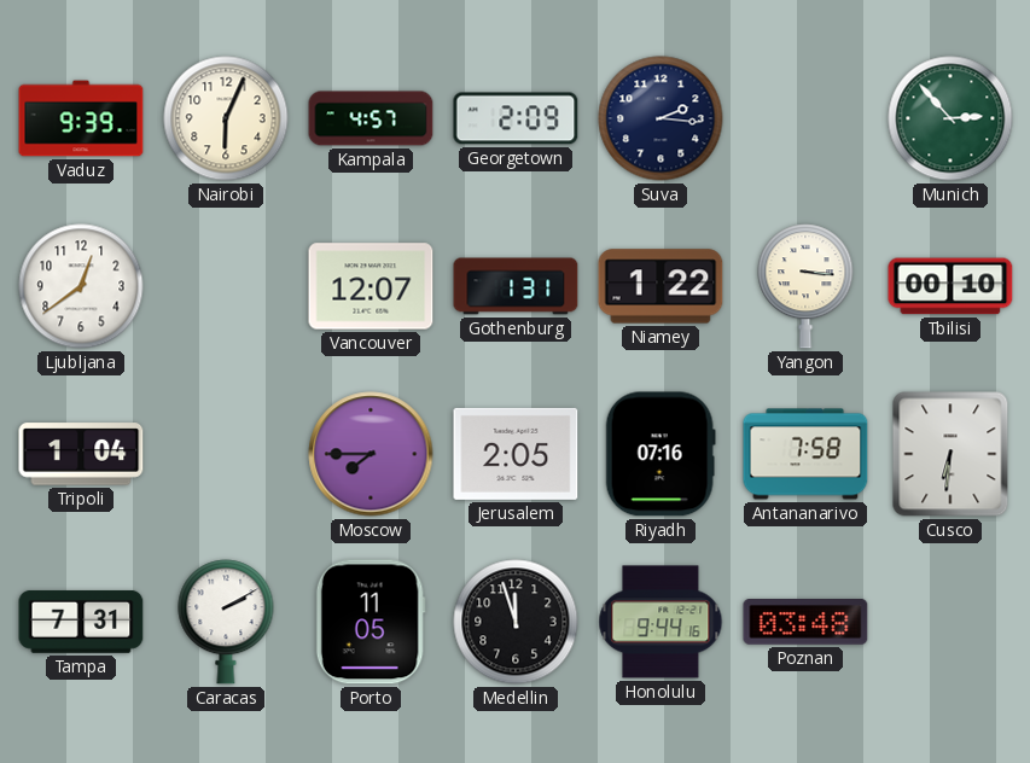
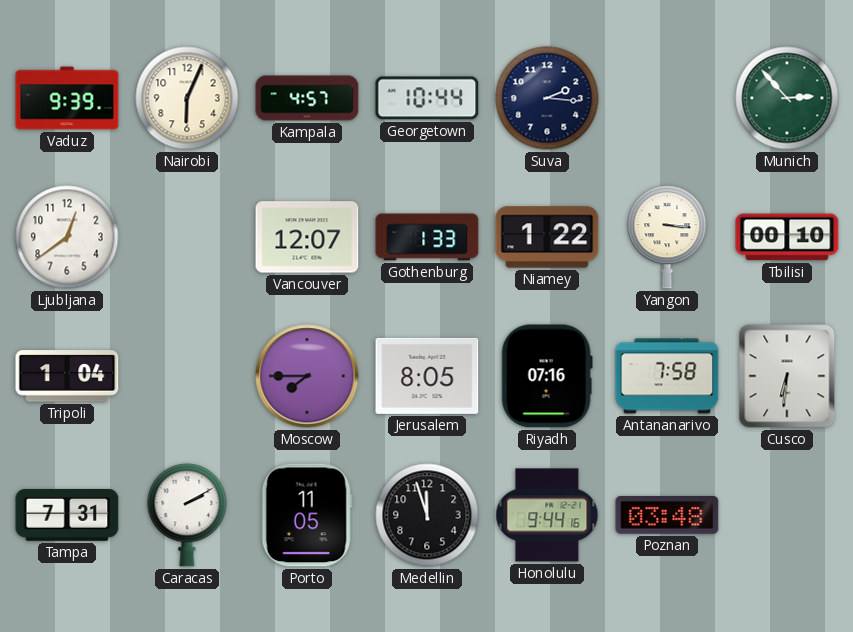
Georgetown: 2:09 -> 10:44 (427, 98)
Gothenburg: 1:31 -> 1:33 (427, 237)
Jerusalem: 2:05 -> 8:05 (427, 376)
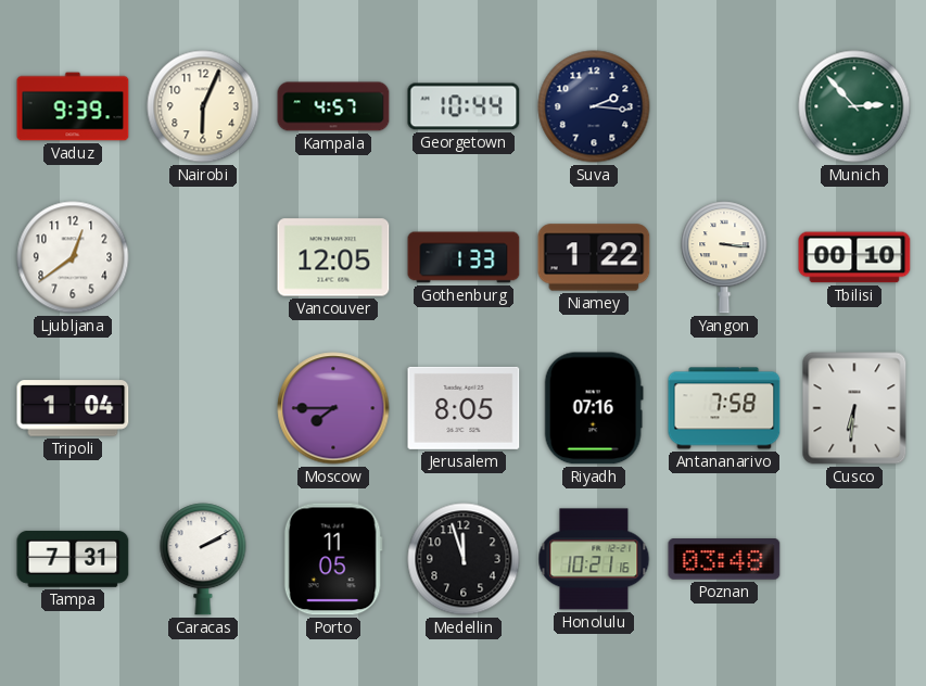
Vancouver: 12:07 -> 12:05 (333, 257)
Honolulu: 9:44 -> 10:21 (594, 559)
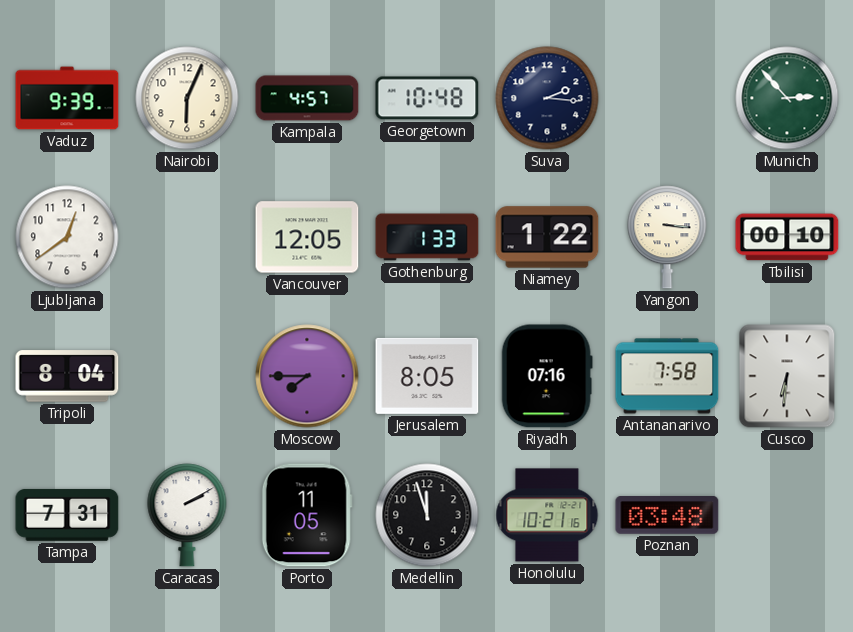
Georgetown: 10:44 -> 10:48 (427, 98)
Tripoli: 1:04 -> 8:04 (67, 376)
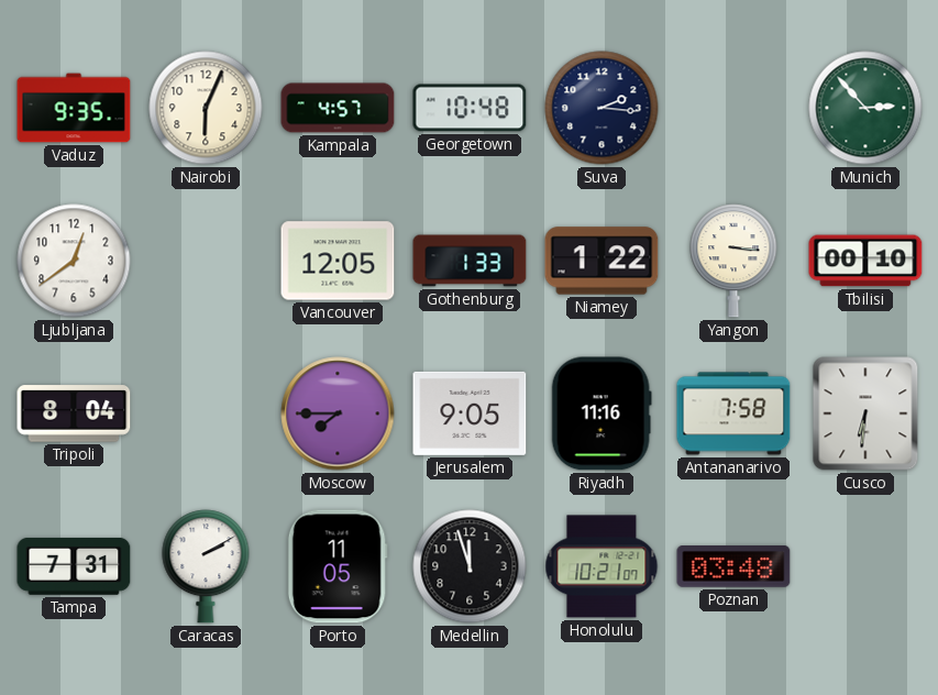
Vaduz: 9:39 -> 9:35 (74, 108)
Jerusalem: 8:05 -> 9:05 (470, 413)
Riyadh: 07:16 -> 11:16 (602, 413)
Honolulu: 10:21:16 -> 10:21:07 (602, 566)
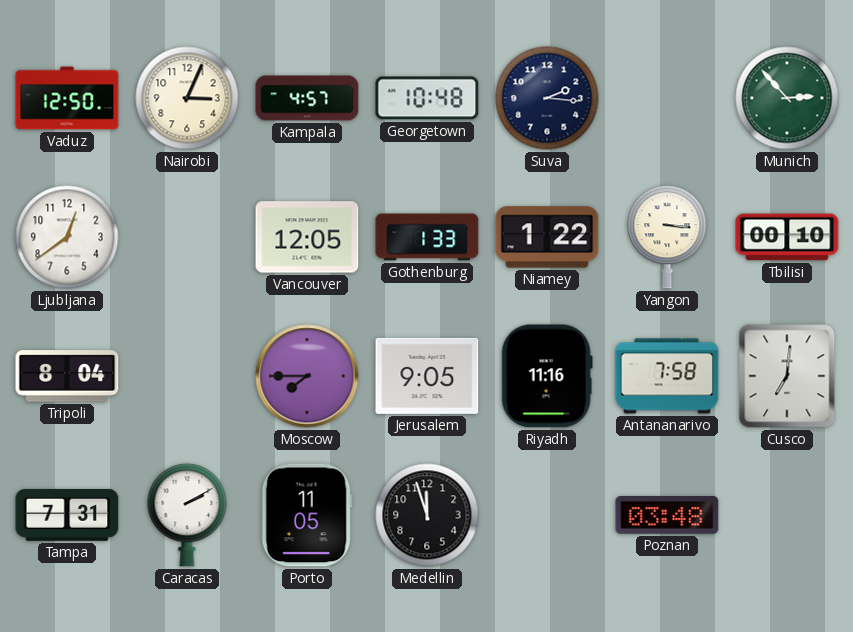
Vaduz: 9:35 -> 12:50 (67, 98)
Nairobi: 6:04 -> 3:04 (187, 98)
Cusco: 6:31 -> 7:01 (787, 376)
Honolulu: 10:21 -> none (602, 566)
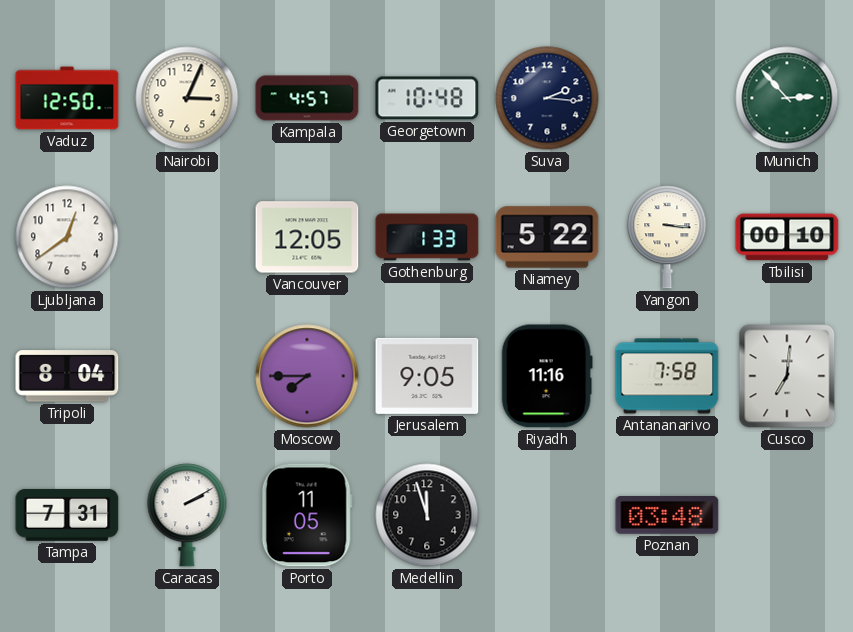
Niamey: 1:22 -> 5:22 (547, 237)
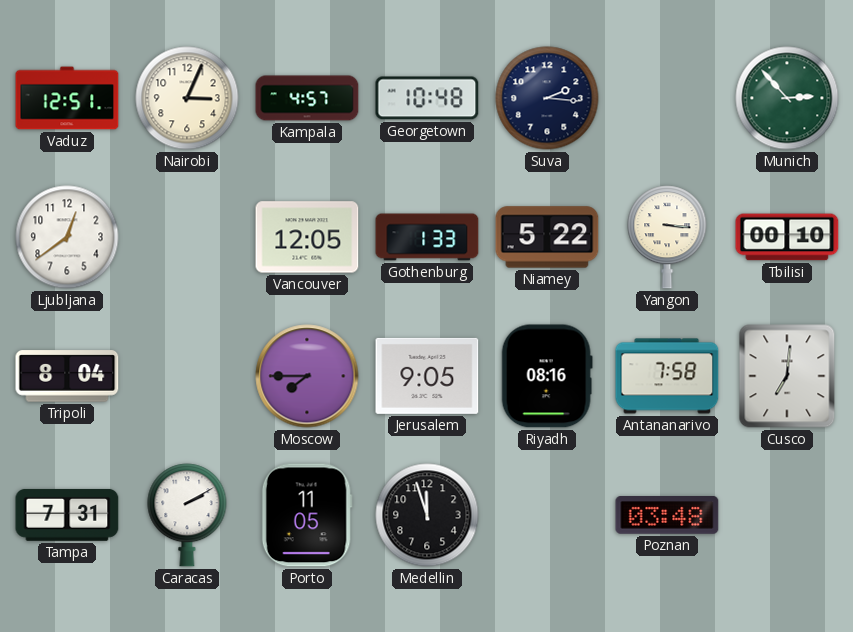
Vaduz: 12:50 -> 12:51 (67, 98)
Riyadh: 11:16 -> 08:16 (547, 376)
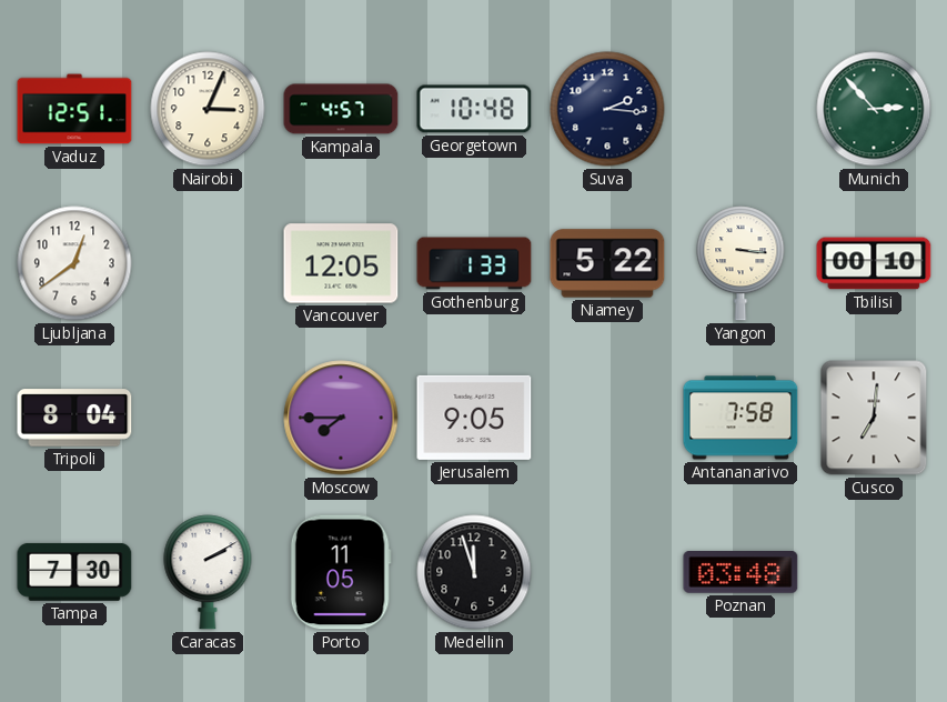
Riyadh: 08:16 -> none (547, 376)
Tampa: 7:31 -> 7:30 (74, 572)
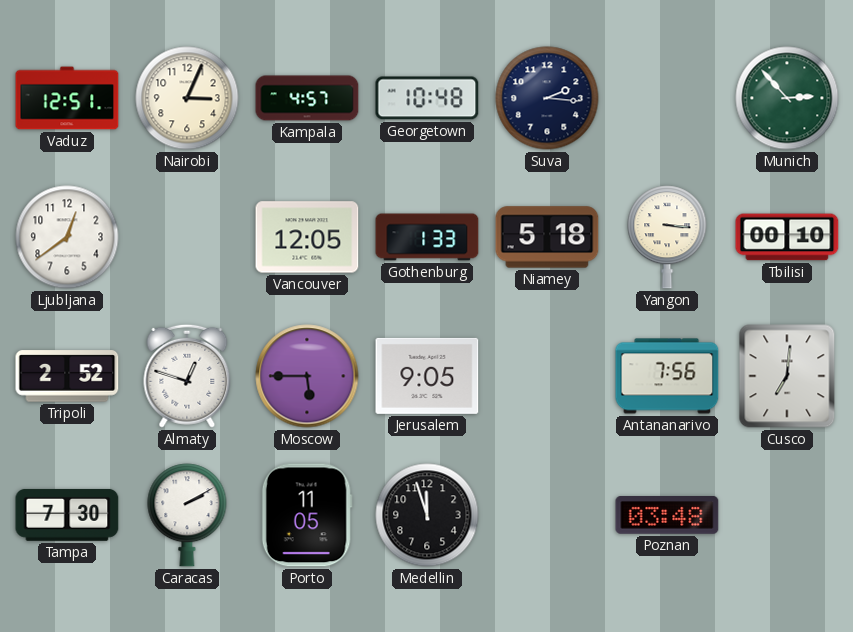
Niamey: 5:22 -> 5:18 (547, 237)
Tripoli: 8:04 -> 2:52 (67, 376)
Almaty: none -> 12:48 (187, 376)
Moscow: 7:45 -> 5:45 (307, 376)
Antananarivo: 7:58 -> 7:56 (667, 376)
